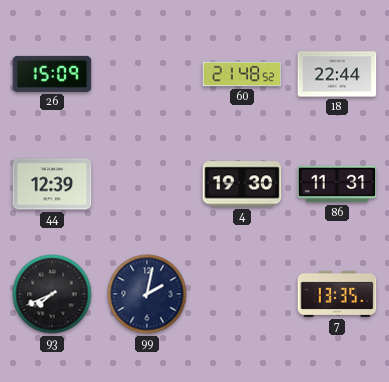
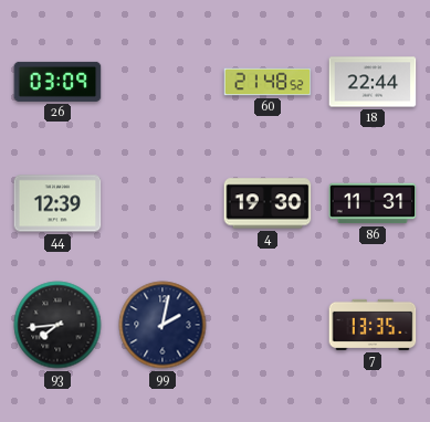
26: 15:09 -> 03:09 (57, 82)
93: 7:41 -> 7:44 (57, 325)
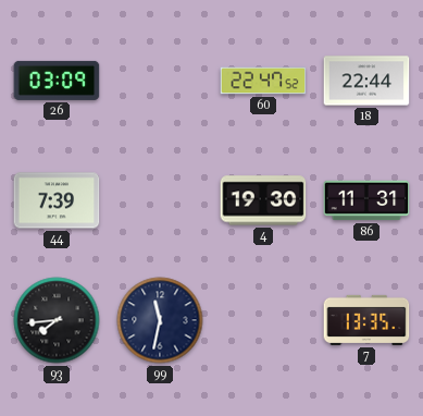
60: 21:48 -> 22:47 (263, 81)
44: 12:39 -> 7:39 (57, 200)
99: 2:02 -> 11:32 (160, 320)
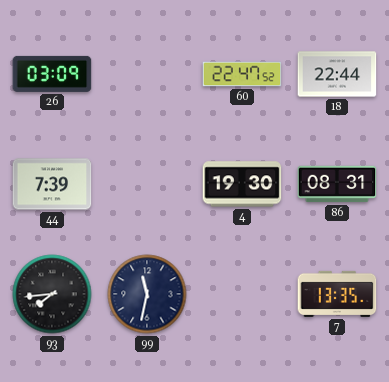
86: 11:31 -> 08:31 (337, 184)
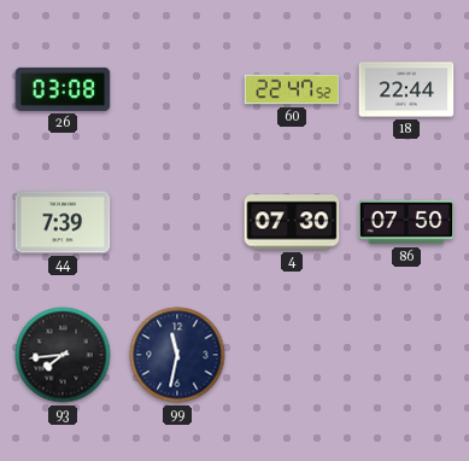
26: 03:09 -> 03:08 (63, 89)
4: 19:30 -> 07:30 (292, 222)
86: 08:31 -> 07:50 (406, 222)
7: 13:35 -> none (337, 294)
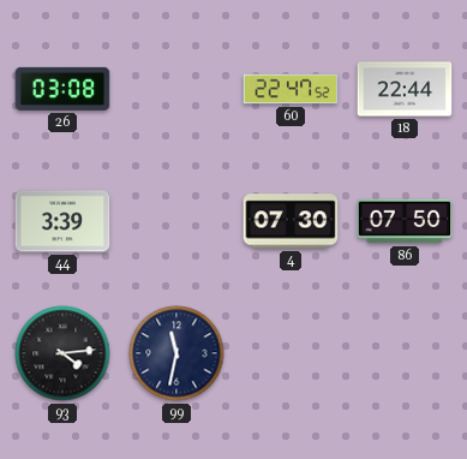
44: 7:39 -> 3:39 (62, 221)
93: 7:44 -> 4:14 (62, 353)
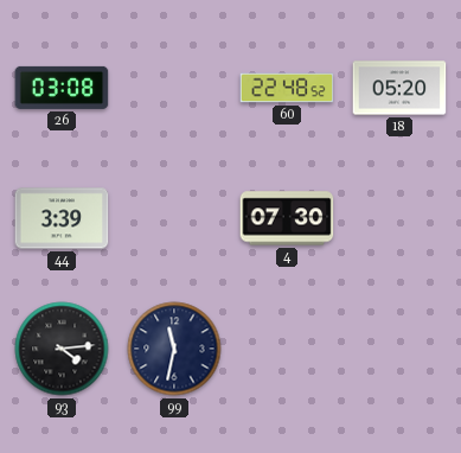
60: 22:47 -> 22:48 (287, 88)
18: 22:44 -> 05:20 (399, 88)
86: 07:50 -> none (405, 221)
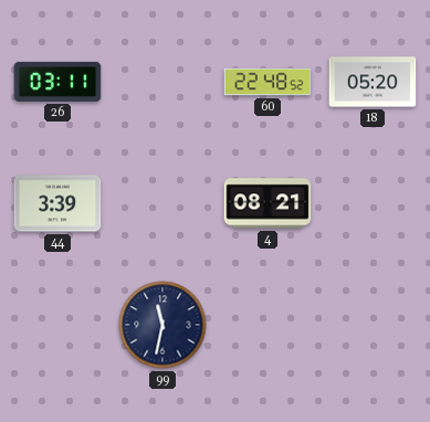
26: 03:08 -> 03:11 (57, 82)
4: 07:30 -> 08:21 (268, 203)
93: 4:14 -> none (62, 349)
